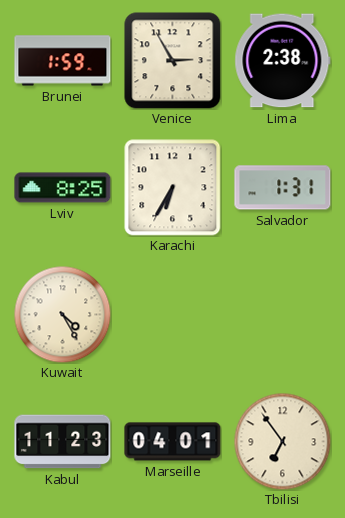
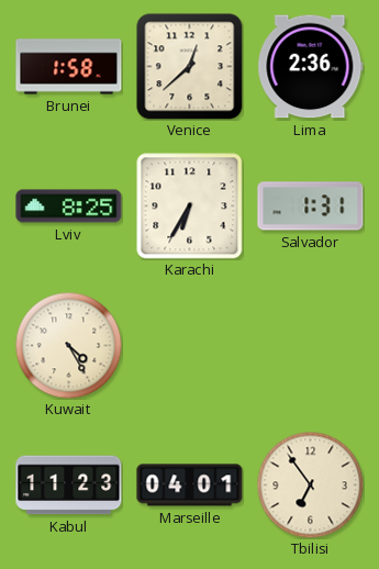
Brunei: 1:59 -> 1:58 (69, 67)
Venice: 2:55 -> 12:38 (190, 67)
Lima: 2:38 -> 2:36 (311, 67)
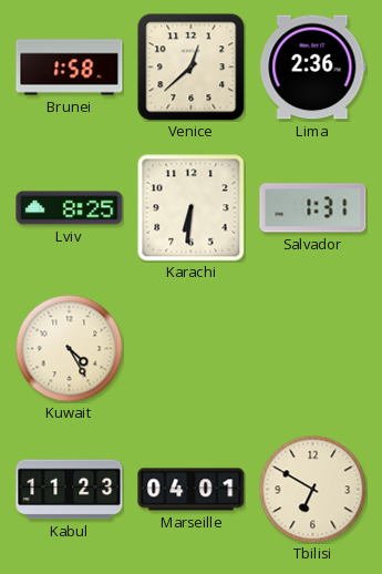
Karachi: 6:35 -> 6:31 (192, 208)
Tbilisi: 6:54 -> 6:50 (312, 489)
